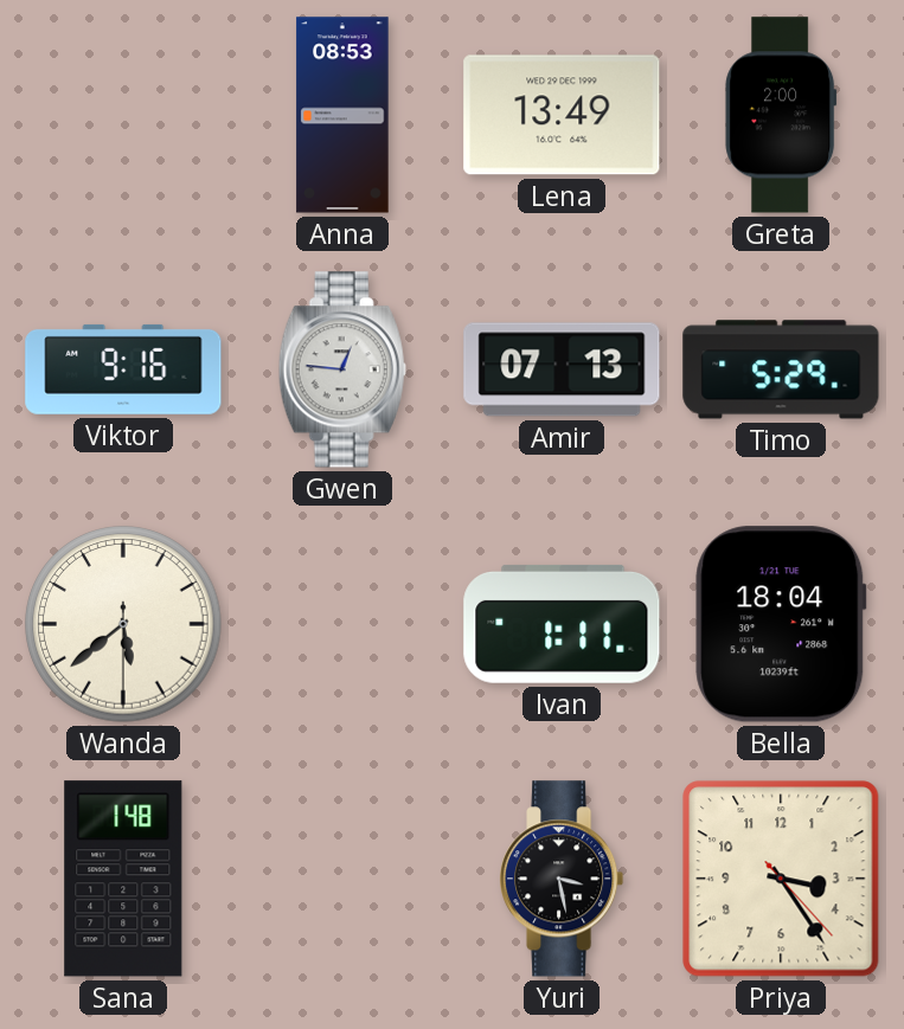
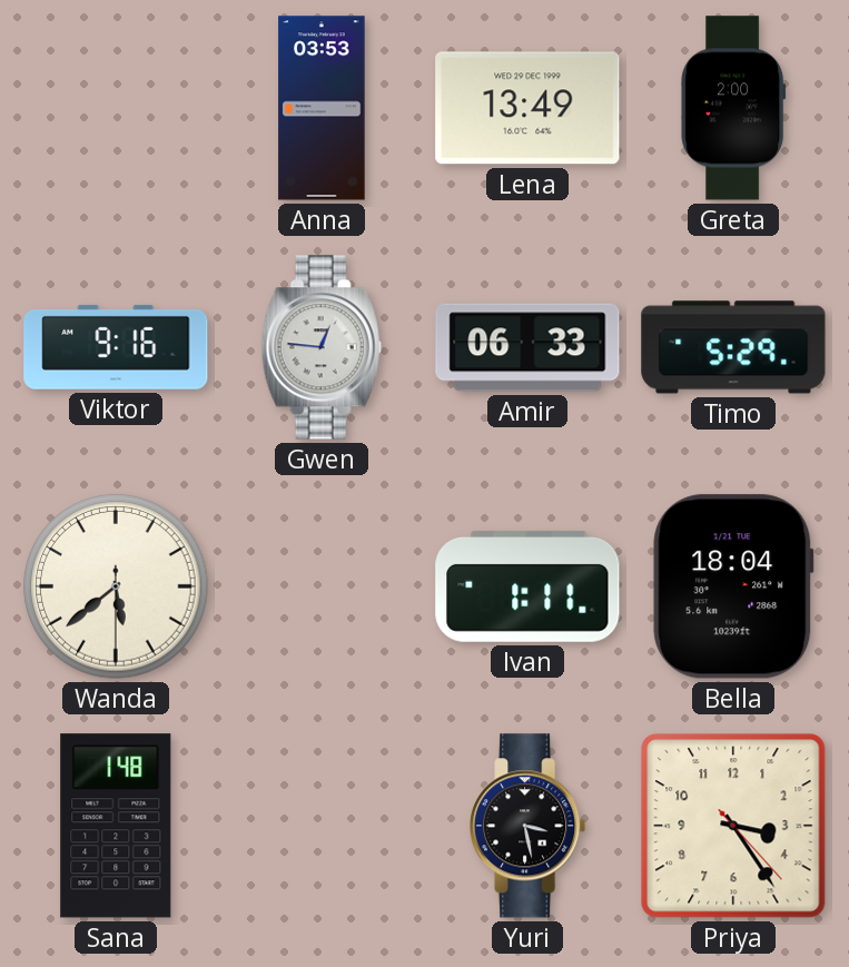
Anna: 08:53 -> 03:53 (322, 108)
Amir: 07:13 -> 06:33 (527, 347)
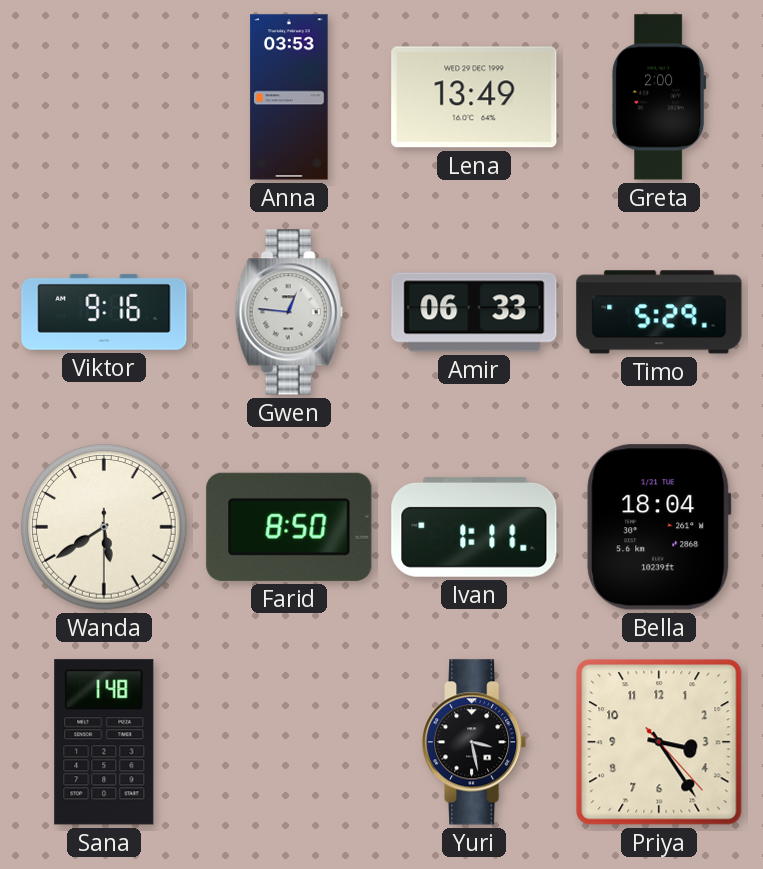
Wanda: 5:38 -> 5:39 (104, 527)
Farid: none -> 8:50 (289, 527)
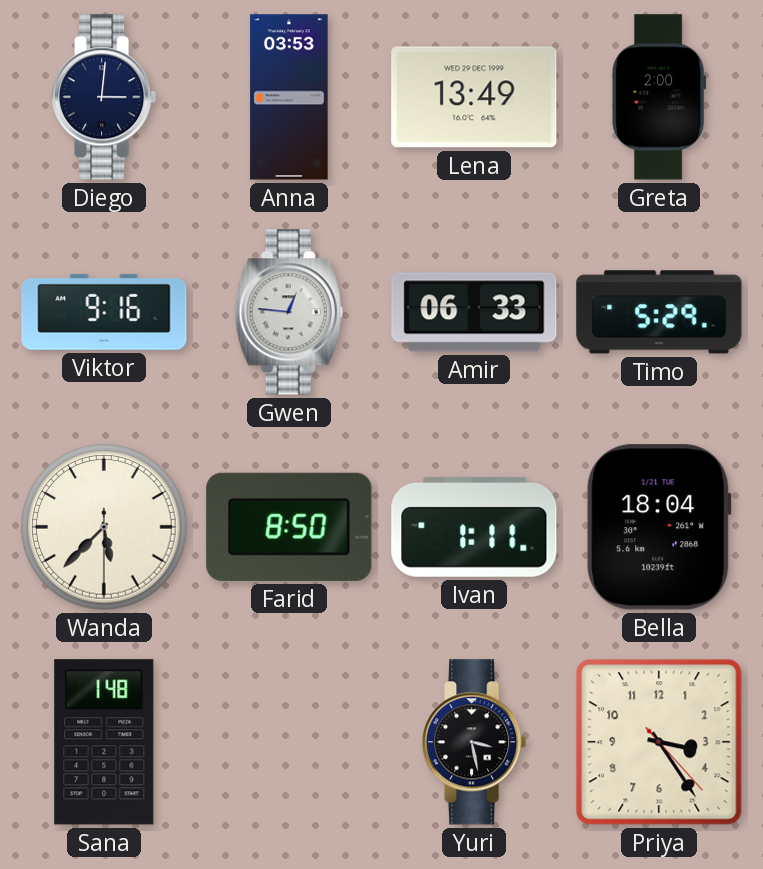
Diego: none -> 3:01 (105, 97)
Wanda: 5:39 -> 5:37 (104, 527)
